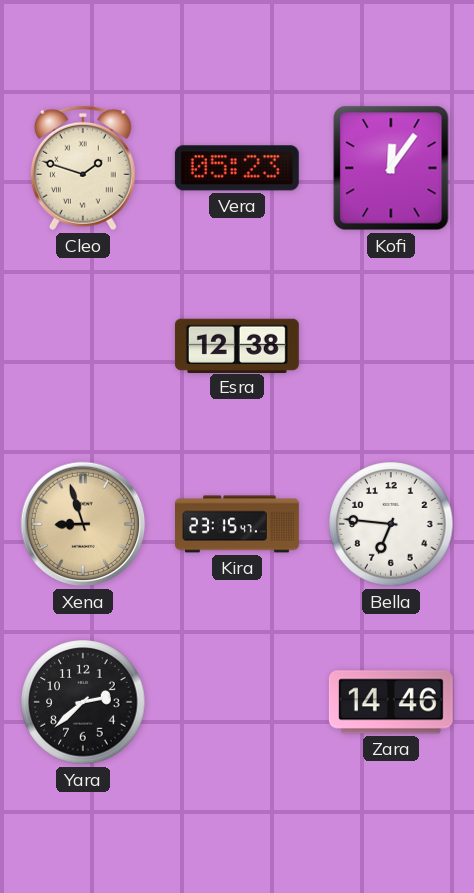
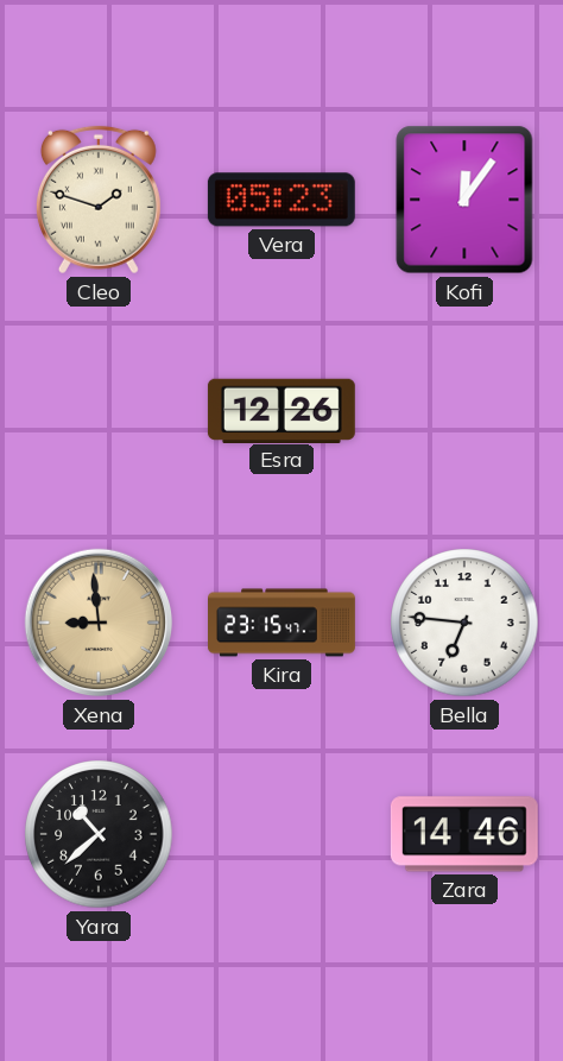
Esra: 12:38 -> 12:26 (281, 410)
Xena: 8:57 -> 8:59 (99, 623)
Yara: 2:38 -> 10:38 (99, 834)
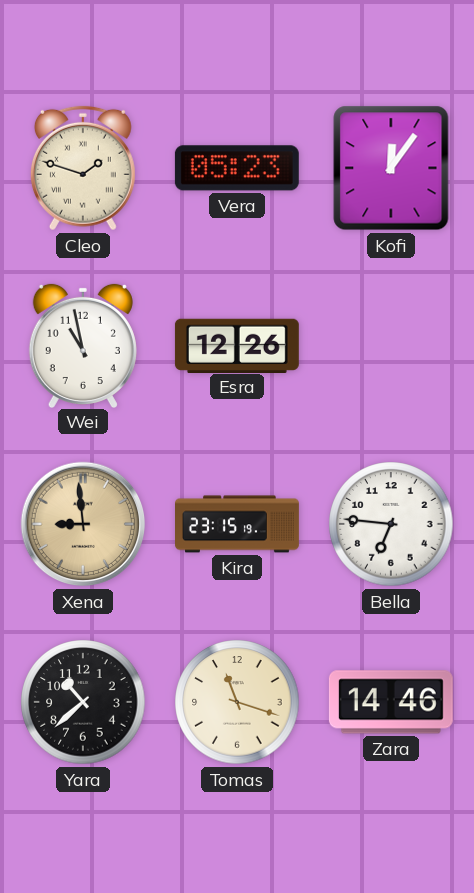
Wei: none -> 10:58 (83, 345)
Kira: 23:15:47 -> 23:15:19 (238, 524)
Tomas: none -> 11:18 (237, 702)
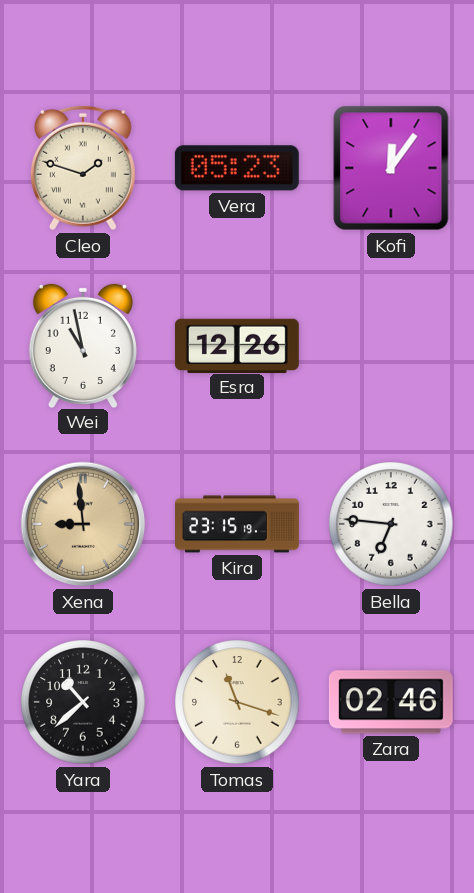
Zara: 14:46 -> 02:46 (391, 702)
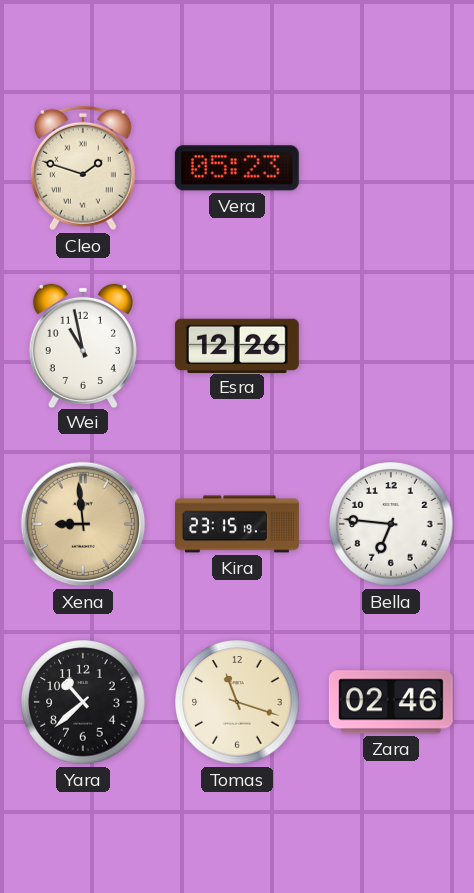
Kofi: 12:06 -> none (391, 168)
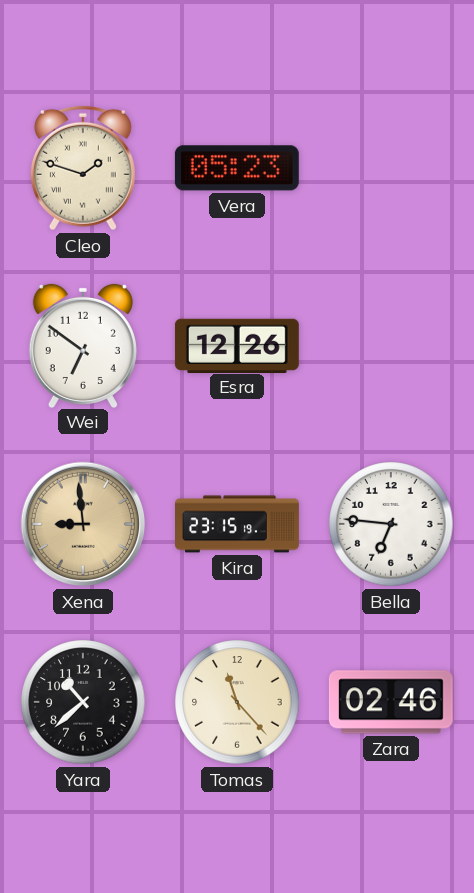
Wei: 10:58 -> 6:51 (83, 345)
Tomas: 11:18 -> 11:23 (237, 702)
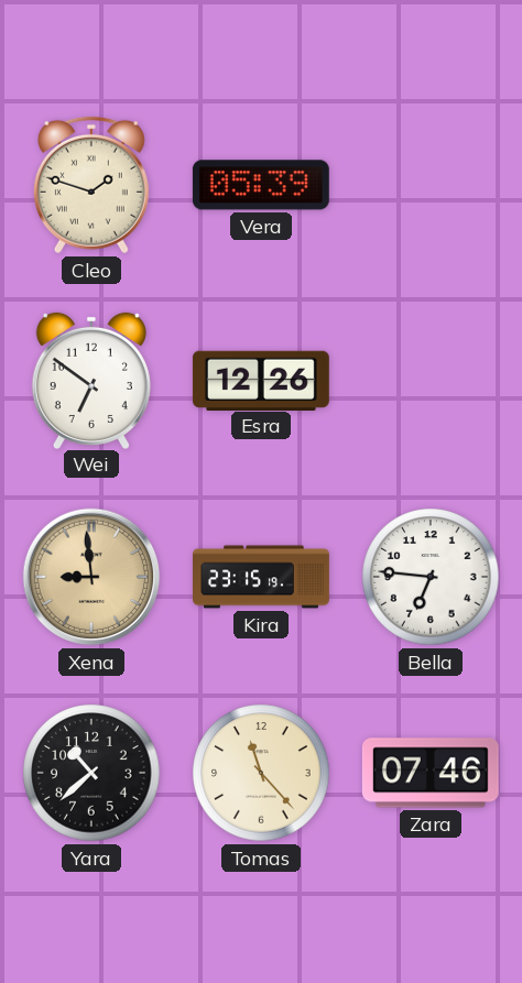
Vera: 05:23 -> 05:39 (261, 185)
Zara: 02:46 -> 07:46 (431, 773)
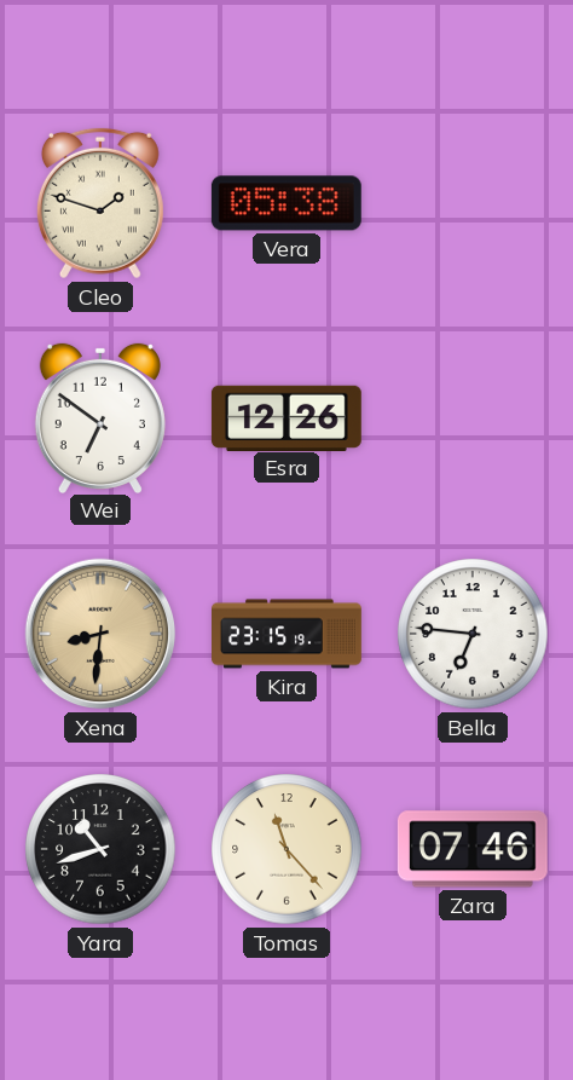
Vera: 05:39 -> 05:38 (286, 203)
Xena: 8:59 -> 8:31 (100, 634)
Yara: 10:38 -> 10:42 (100, 849)
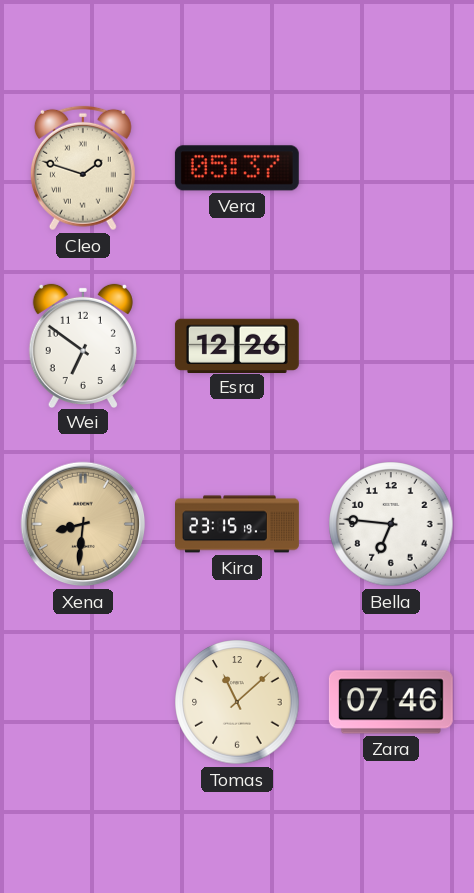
Vera: 05:38 -> 05:37 (237, 168)
Yara: 10:42 -> none (100, 849)
Tomas: 11:23 -> 11:08 (237, 702)
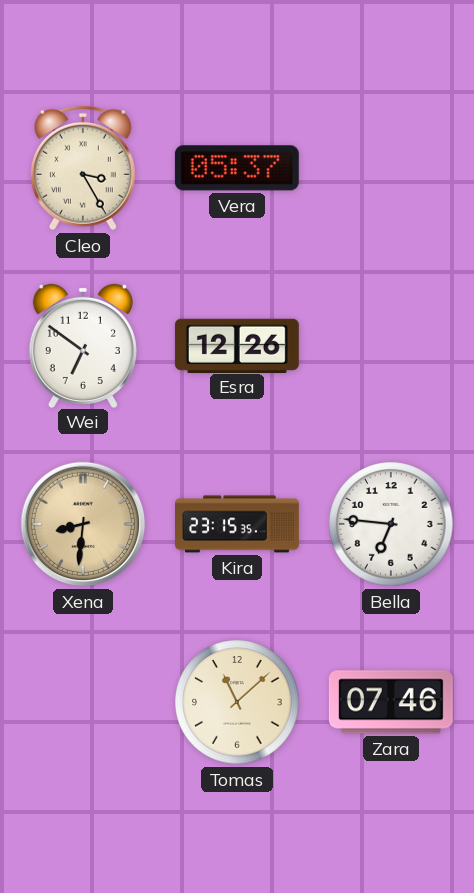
Cleo: 1:48 -> 3:25 (83, 168)
Kira: 23:15:19 -> 23:15:35 (238, 524)
